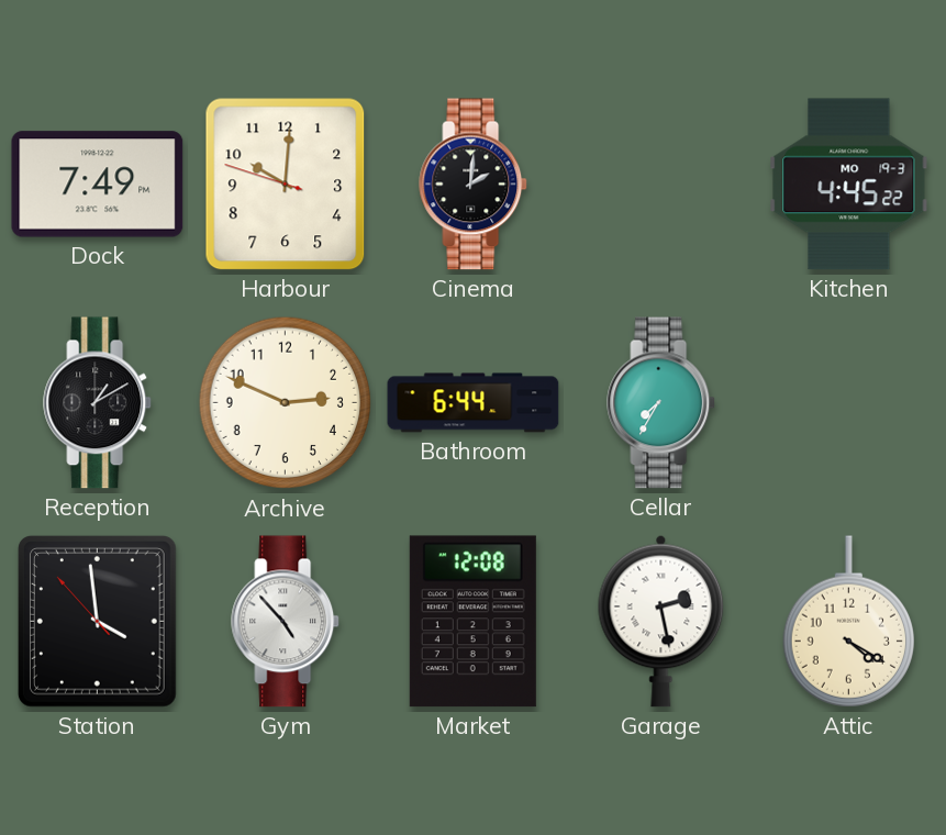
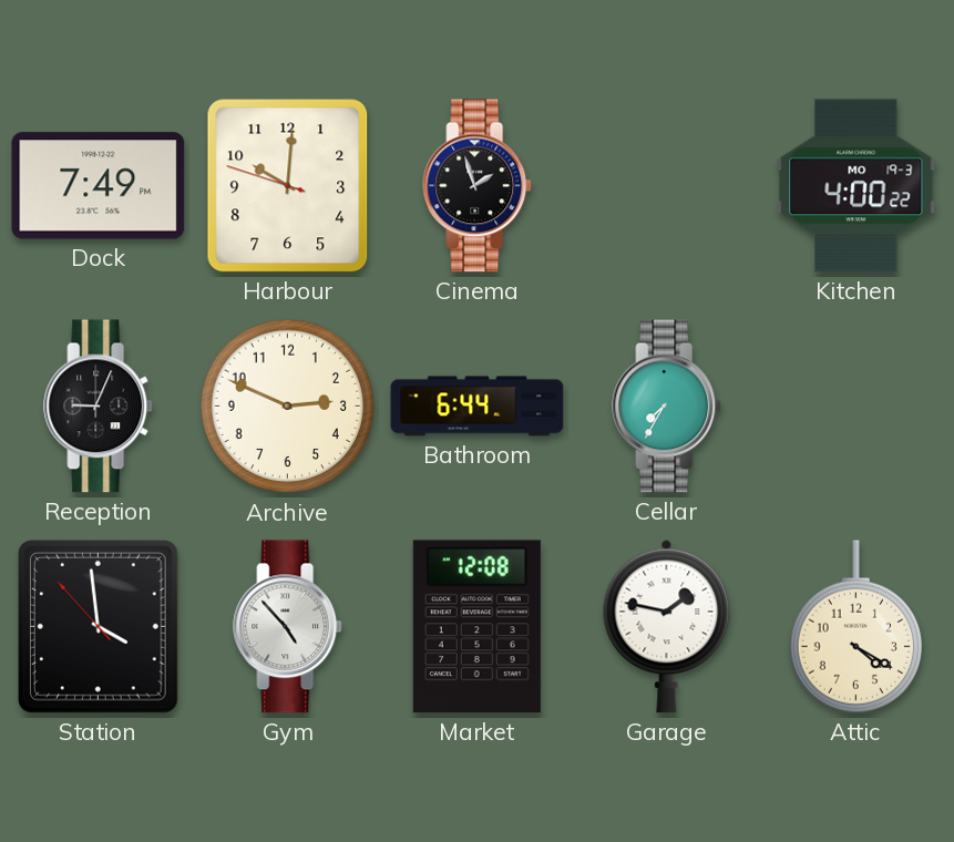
Cinema: 2:01 -> 1:57 (478, 186)
Kitchen: 4:45 -> 4:00 (856, 186)
Reception: 1:10 -> 9:04 (99, 407)
Garage: 2:28 -> 1:47 (667, 626)
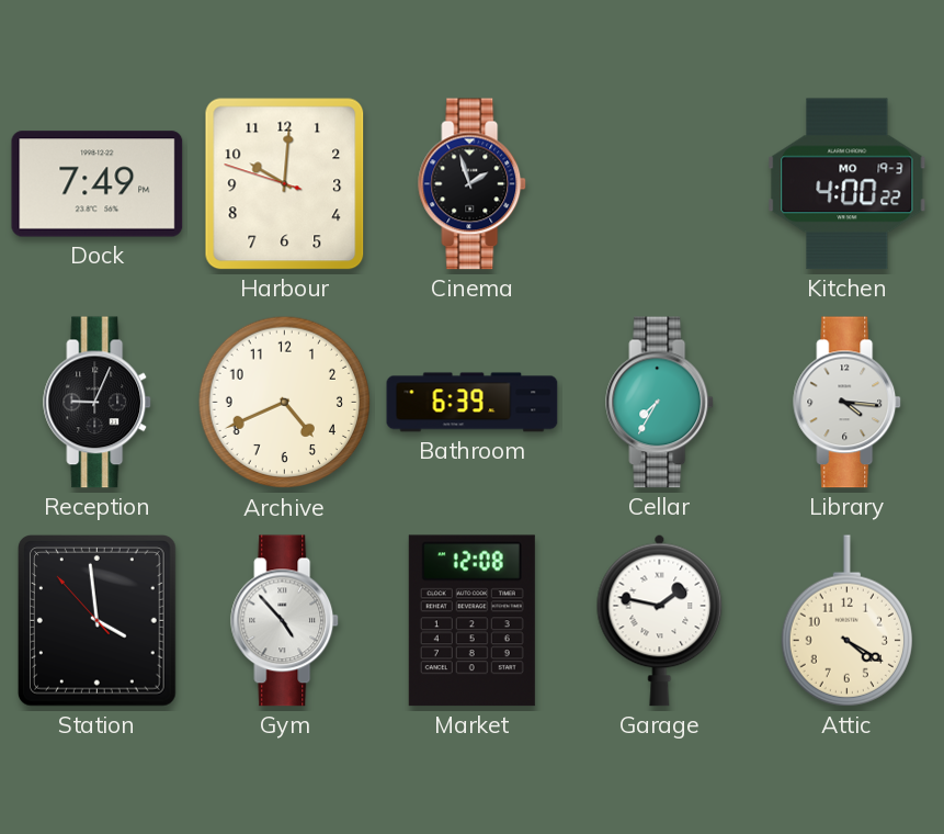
Archive: 2:49 -> 4:41 (285, 403)
Bathroom: 6:44 -> 6:39 (473, 403)
Library: none -> 4:16 (848, 403)
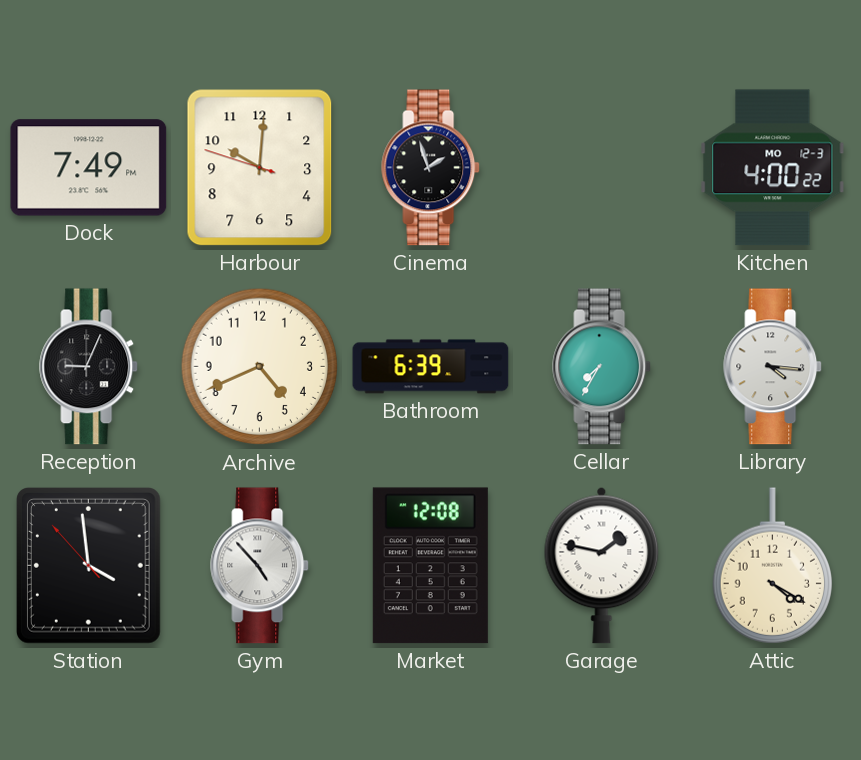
Kitchen date: MO 19-3 -> MO 12-3 (773, 168)
